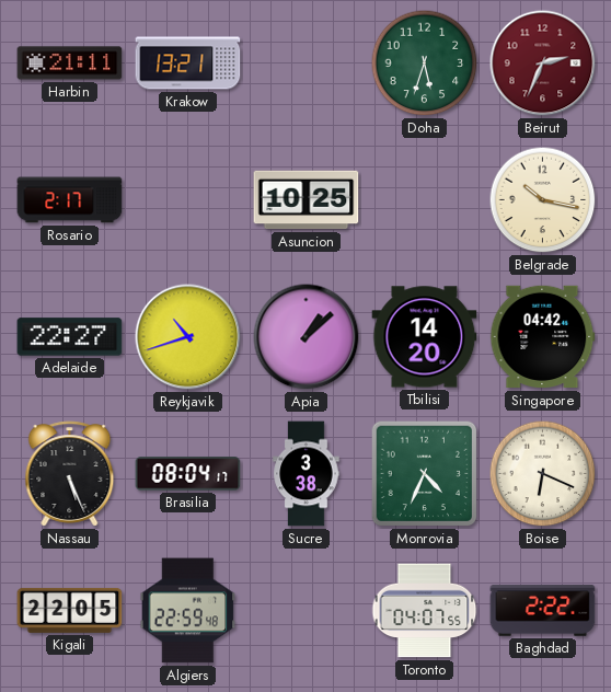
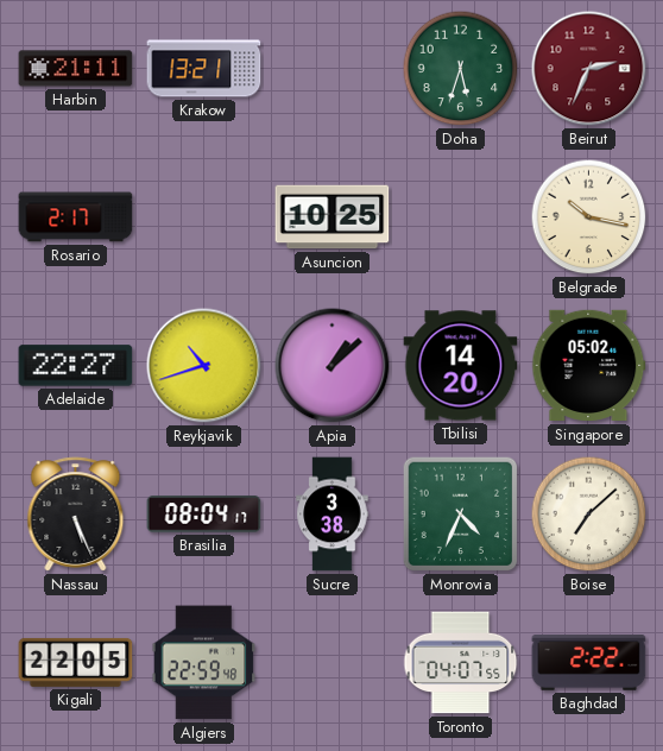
Singapore: 04:42 -> 05:02 (589, 366)
Boise: 6:19 -> 7:08 (589, 515)
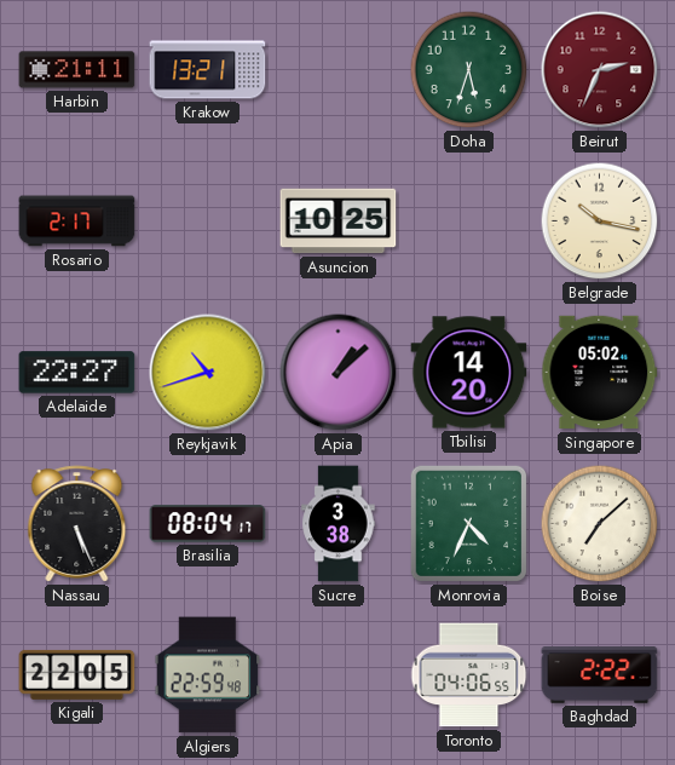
Toronto: 04:07 -> 04:06 (469, 675)
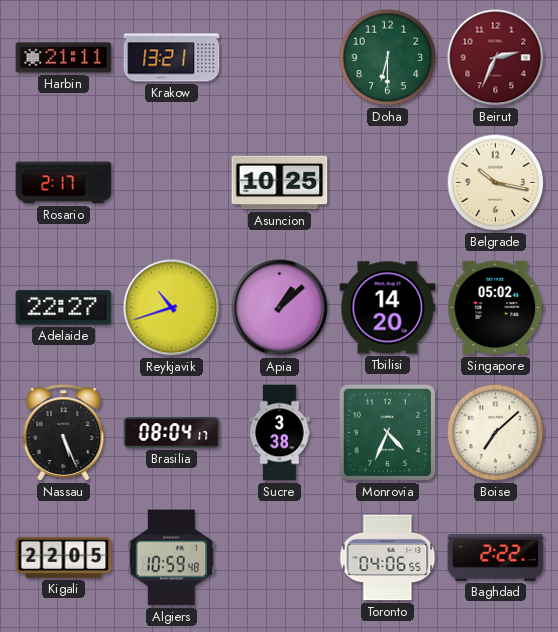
Doha: 5:33 -> 6:30 (388, 58)
Algiers: 22:59 -> 10:59 (172, 558)
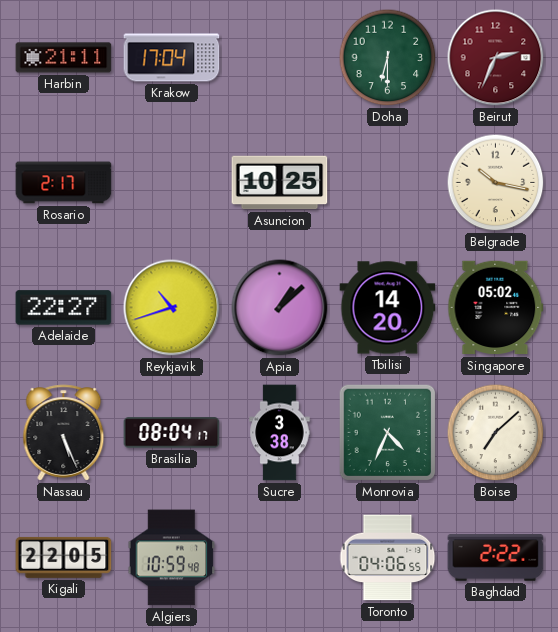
Krakow: 13:21 -> 17:04 (172, 58)
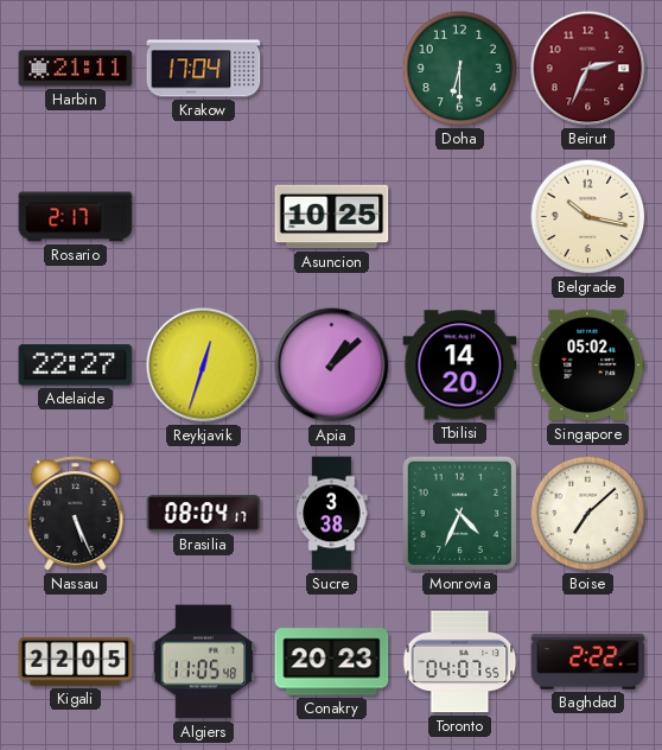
Reykjavik: 10:42 -> 12:33 (204, 366)
Algiers: 10:59 -> 11:05 (204, 662)
Conakry: none -> 20:23 (332, 662)
Toronto: 04:06 -> 04:07 (460, 662)
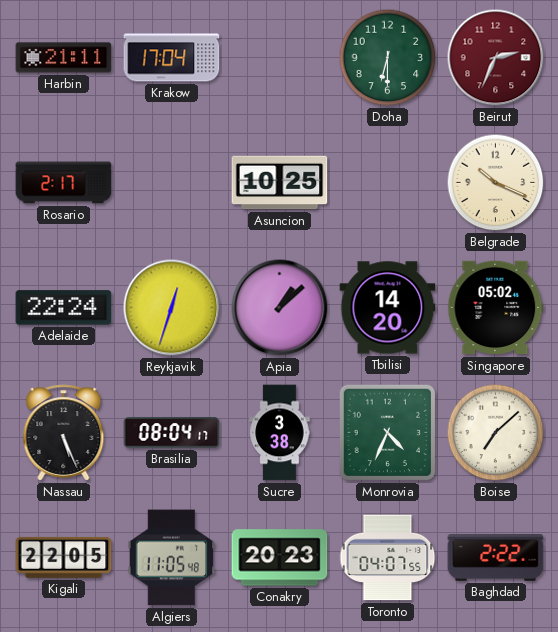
Belgrade: 10:17 -> 10:19 (496, 183)
Adelaide: 22:27 -> 22:24 (64, 308)
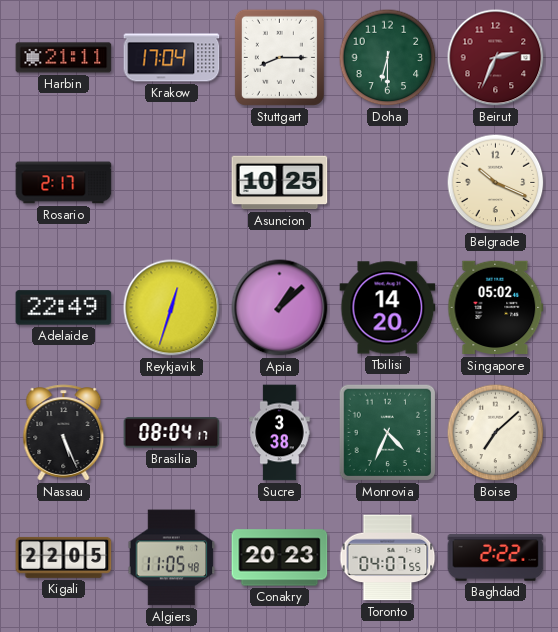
Stuttgart: none -> 8:15 (279, 57)
Adelaide: 22:24 -> 22:49 (64, 308)
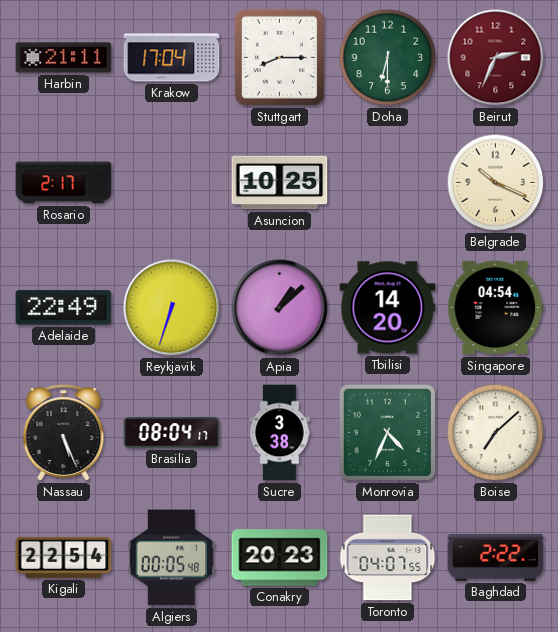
Reykjavik: 12:33 -> 6:33 (172, 308)
Singapore: 05:02 -> 04:54 (496, 308)
Kigali: 22:05 -> 22:54 (64, 557)
Algiers: 11:05 -> 00:05 (172, 558)
